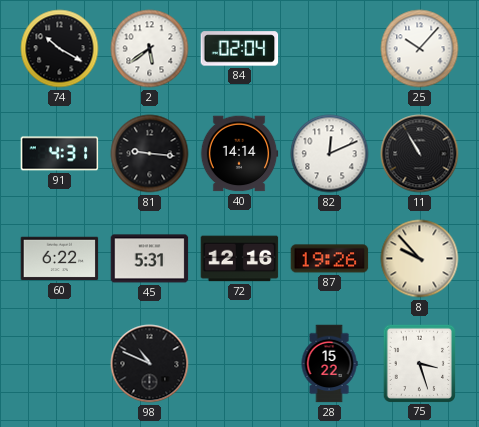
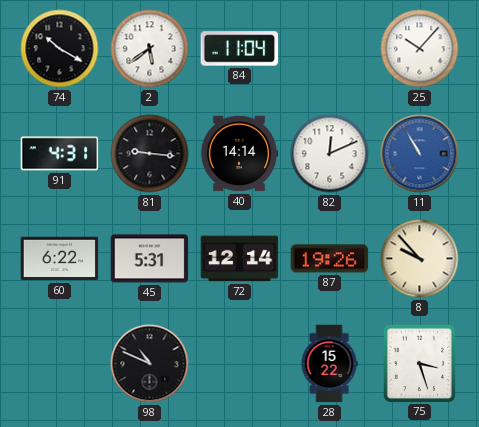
84: 02:04 -> 11:04 (240, 49)
11 dial: black -> blue (420, 154)
72: 12:16 -> 12:14 (240, 259)
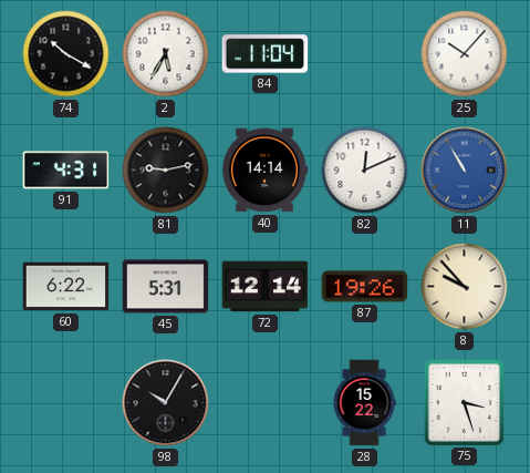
2: 5:39 -> 5:35 (166, 54)
81: 9:16 -> 9:13 (166, 171)
98: 10:49 -> 10:05 (166, 403)
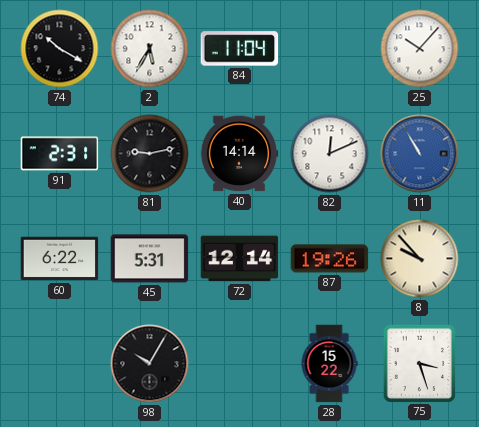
91: 4:31 -> 2:31 (60, 154)
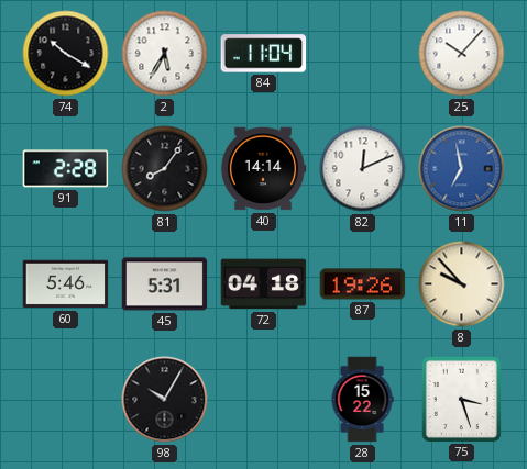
91: 2:31 -> 2:28 (66, 169)
81: 9:13 -> 8:06 (165, 169)
11: 10:55 -> 6:58 (462, 169)
60: 6:22 -> 5:46 (66, 284)
72: 12:14 -> 04:18 (264, 284)
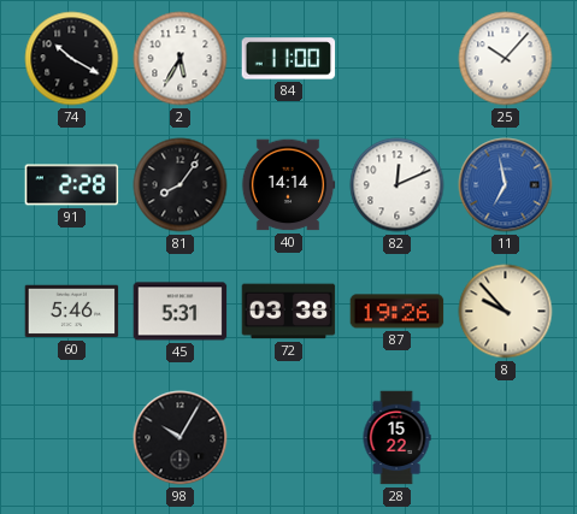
84: 11:04 -> 11:00 (289, 59)
72: 04:18 -> 03:38 (289, 312)
75: 3:27 -> none (461, 399)
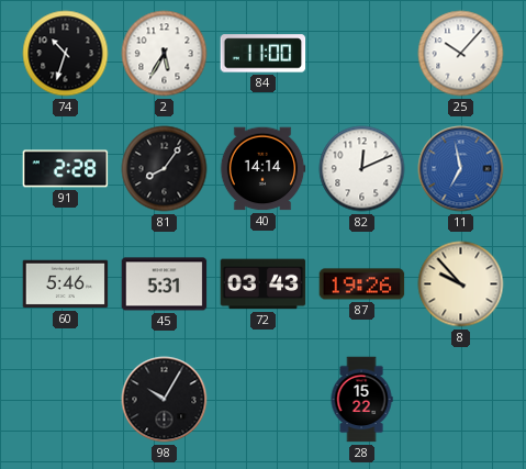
74: 10:20 -> 10:33 (66, 54)
72: 03:38 -> 03:43 (264, 284)
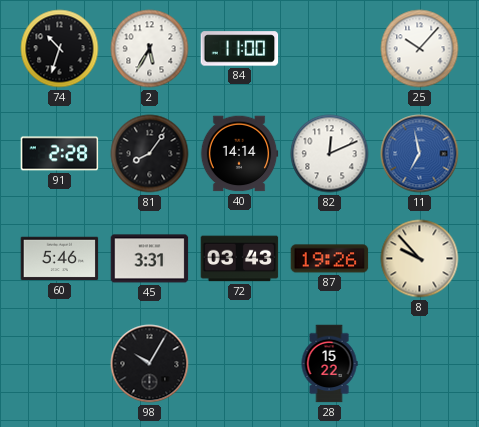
45: 5:31 -> 3:31 (150, 259)
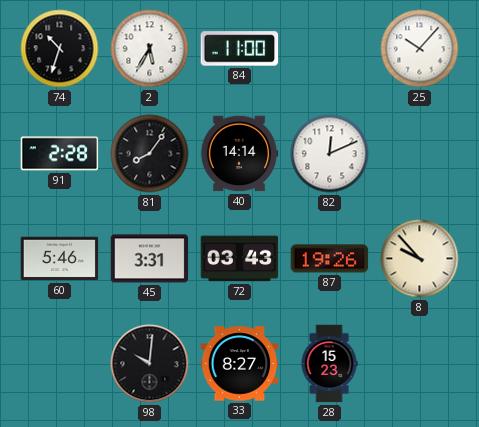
11: 6:58 -> none (420, 154)
98: 10:05 -> 10:01 (150, 364)
33: none -> 8:27 (240, 364)
28: 15:22 -> 15:23 (329, 364)
